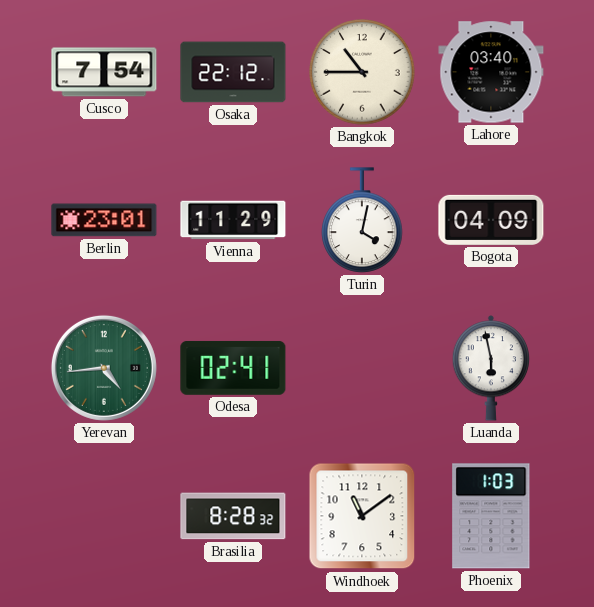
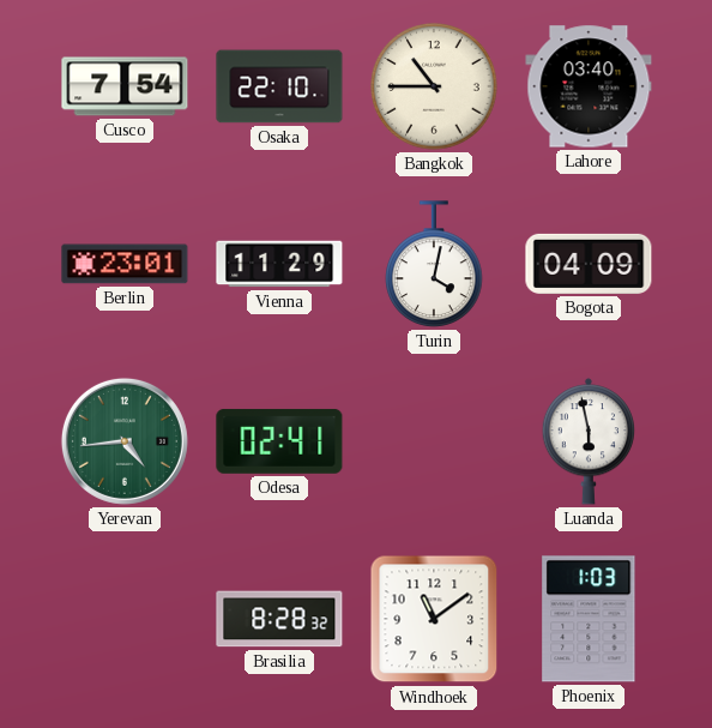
Osaka: 22:12 -> 22:10 (279, 86)
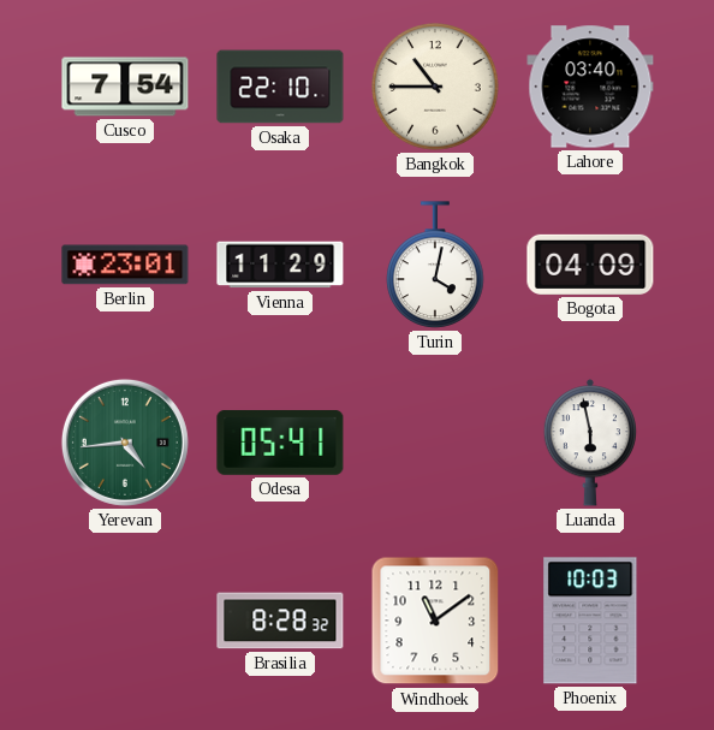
Odesa: 02:41 -> 05:41 (280, 443)
Phoenix: 1:03 -> 10:03 (590, 621)
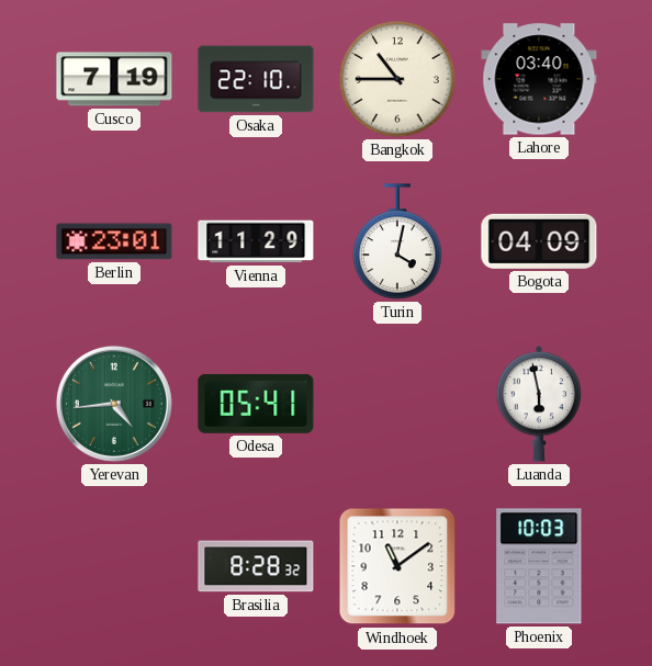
Cusco: 7:54 -> 7:19 (114, 79)
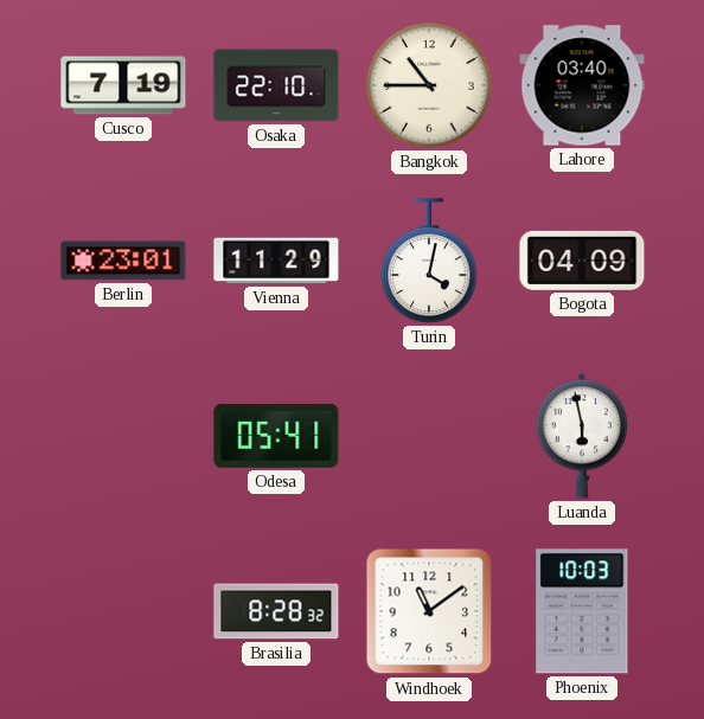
Yerevan: 4:44 -> none (114, 404)
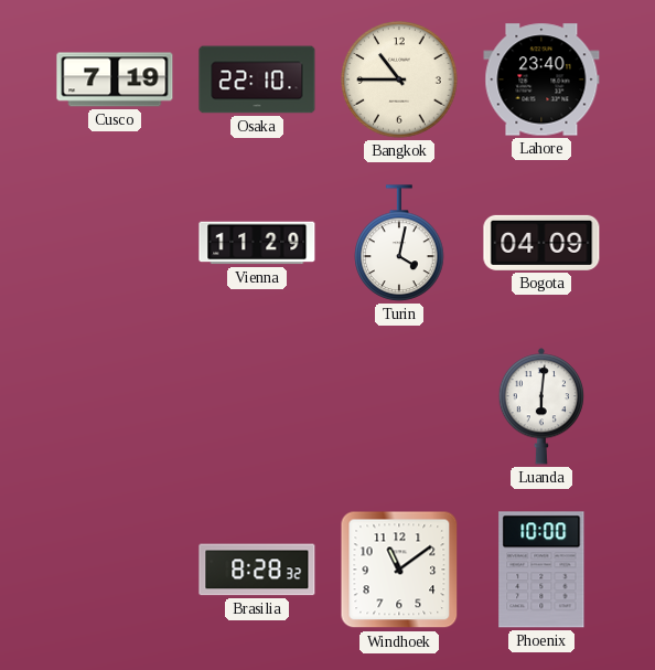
Lahore: 03:40 -> 23:40 (541, 79)
Berlin: 23:01 -> none (123, 261)
Odesa: 05:41 -> none (276, 436)
Luanda: 5:58 -> 6:01 (540, 406)
Phoenix: 10:03 -> 10:00 (541, 570)
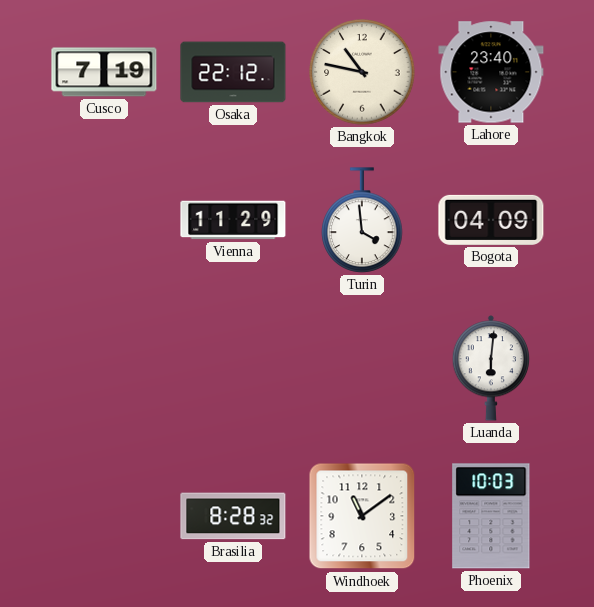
Osaka: 22:10 -> 22:12 (233, 72)
Bangkok: 10:45 -> 10:47 (362, 72)
Turin: 4:02 -> 3:59 (362, 220)
Phoenix: 10:00 -> 10:03 (491, 516)
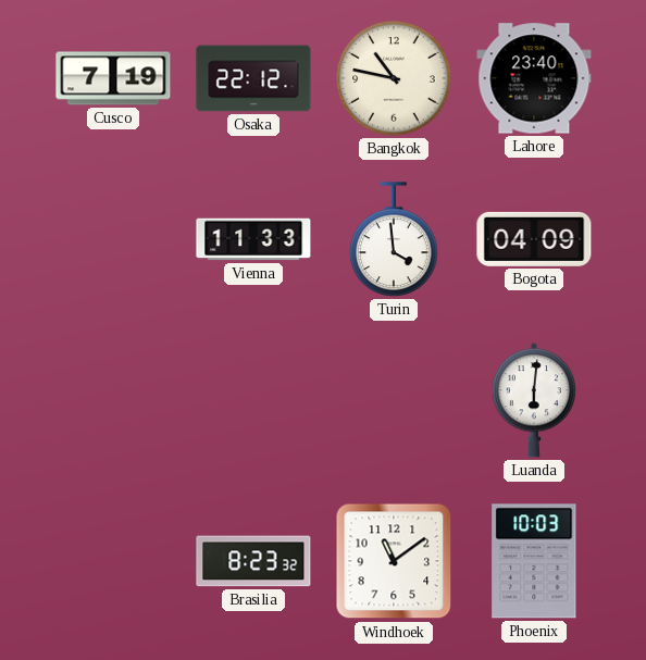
Vienna: 11:29 -> 11:33 (253, 239)
Brasilia: 8:28 -> 8:23 (253, 561)
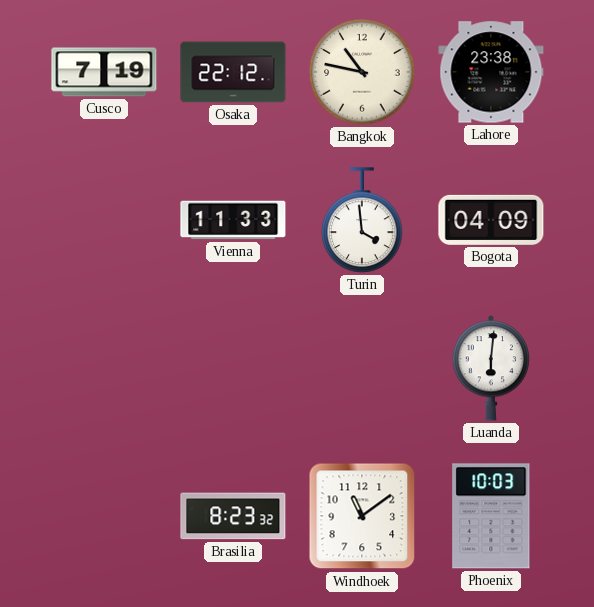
Lahore: 23:40 -> 23:38 (491, 72)
